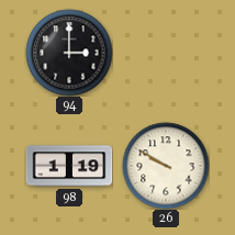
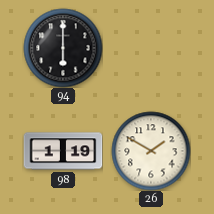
94: 3:00 -> 6:00 (63, 48)
26: 9:50 -> 1:50 (151, 151)
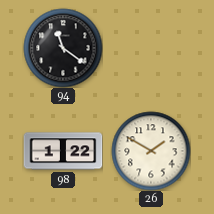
94: 6:00 -> 11:21 (63, 48)
98: 1:19 -> 1:22 (63, 151)
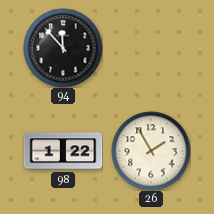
94: 11:21 -> 11:53 (63, 48)
26: 1:50 -> 1:55 (151, 151)
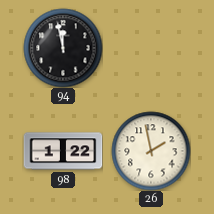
94: 11:53 -> 11:58 (63, 48)
26: 1:55 -> 1:58 (151, 151)
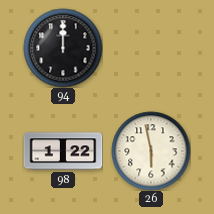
94: 11:58 -> 12:00 (63, 48)
26: 1:58 -> 5:58 (151, 151)
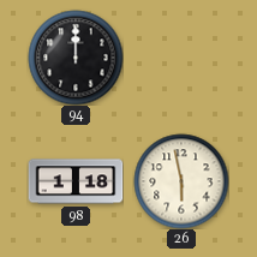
98: 1:22 -> 1:18 (76, 181)
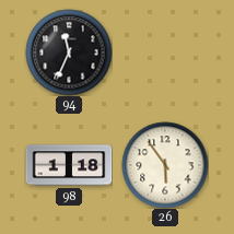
94: 12:00 -> 11:34 (69, 52)
26: 5:58 -> 5:54 (165, 165)
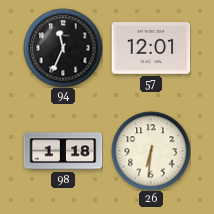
57: none -> 12:01 (151, 49)
26: 5:54 -> 6:31 (151, 151)
